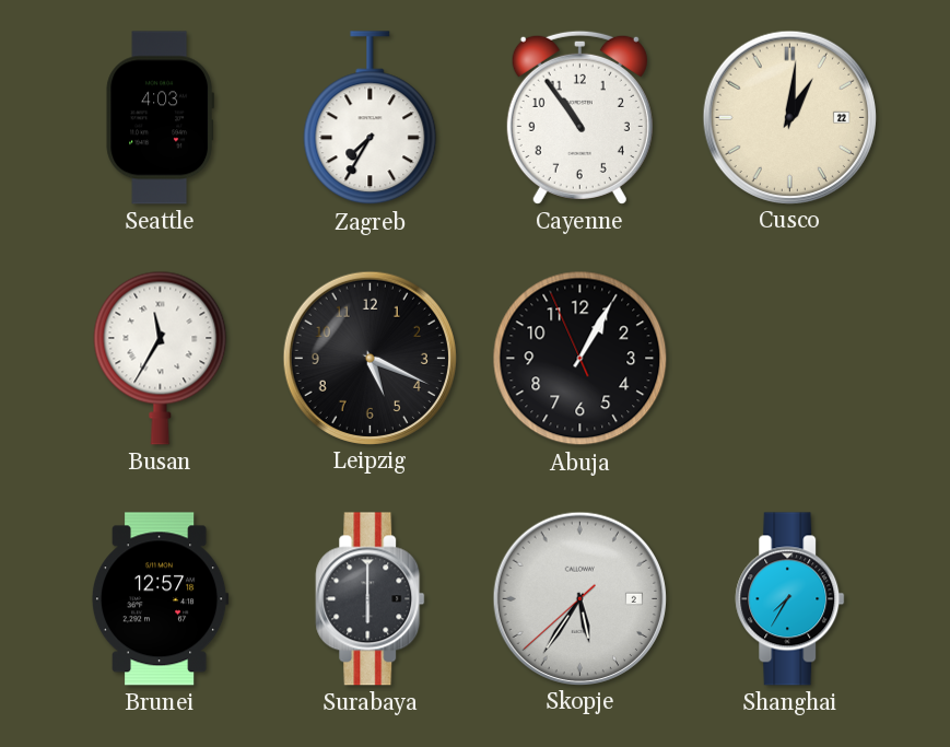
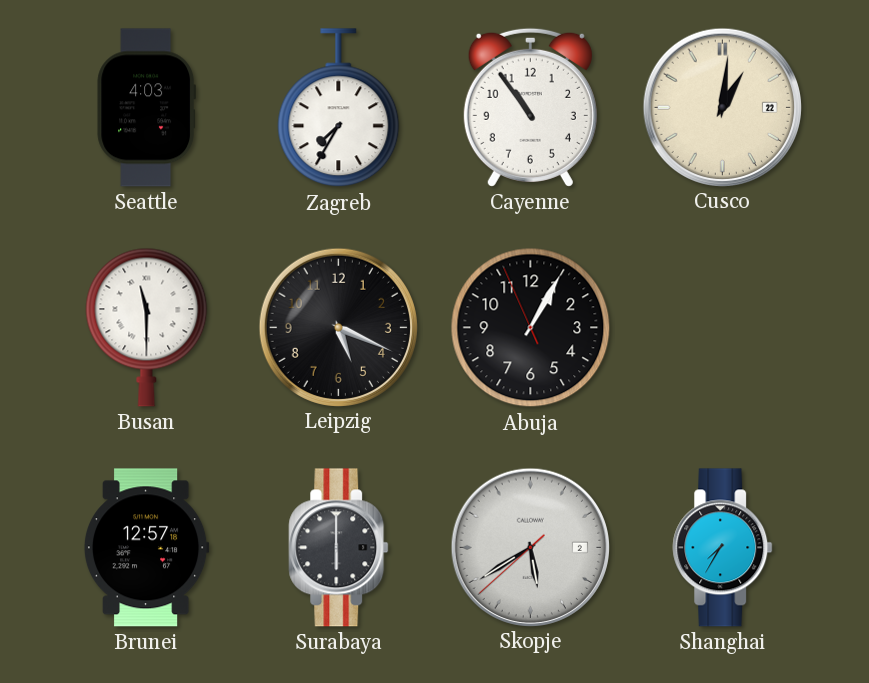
Busan: 11:35 -> 11:30 (147, 327)
Skopje: 5:35 -> 5:39 (530, 547)
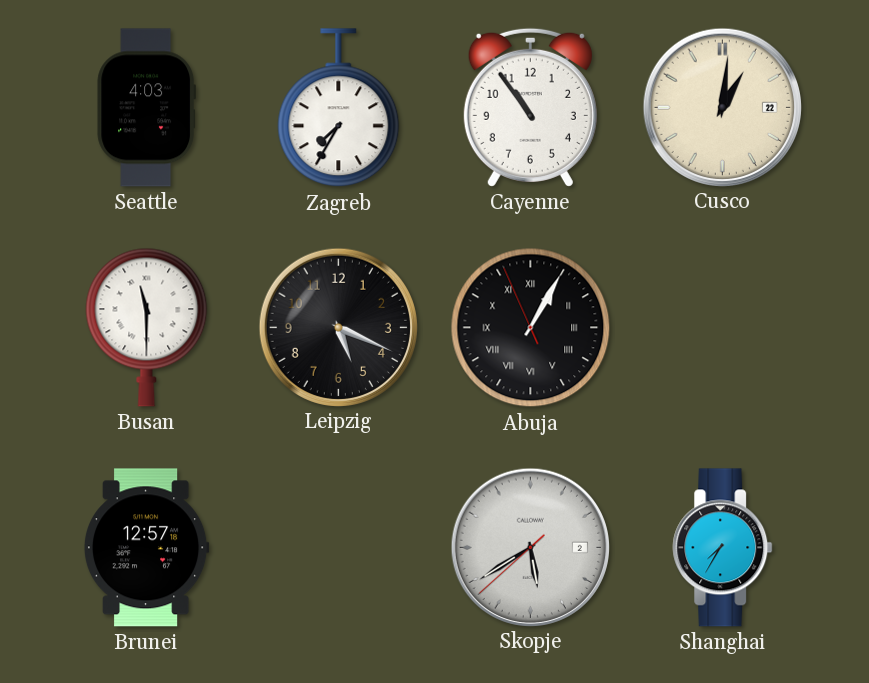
Abuja numerals: Arabic -> Roman (531, 328)
Surabaya: 6:00 -> none (339, 548)
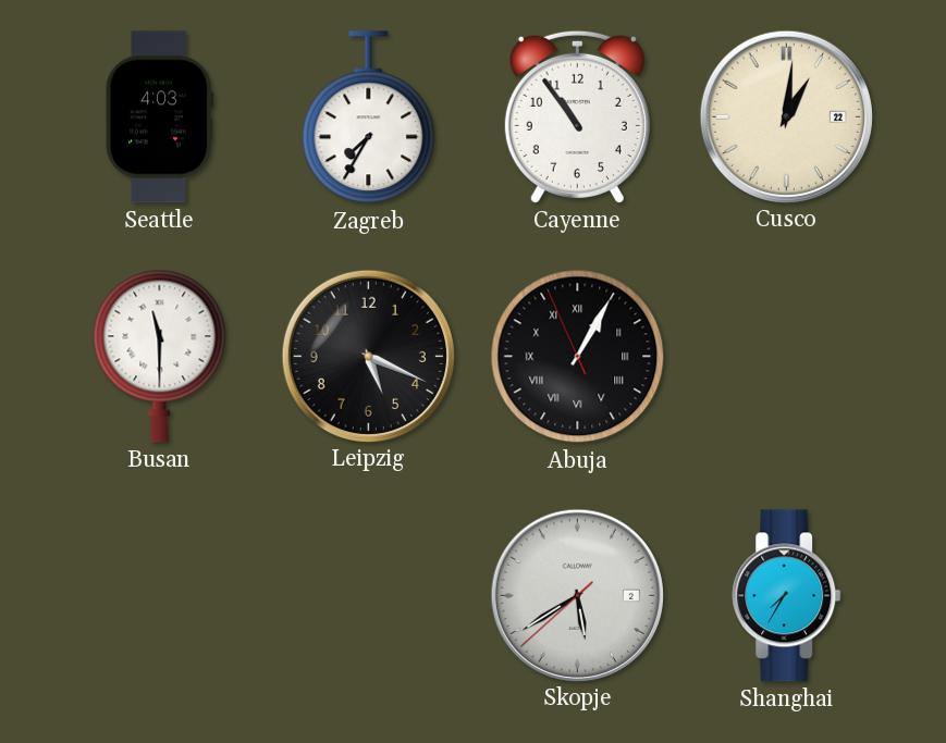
Brunei: 12:57 -> none (146, 548)
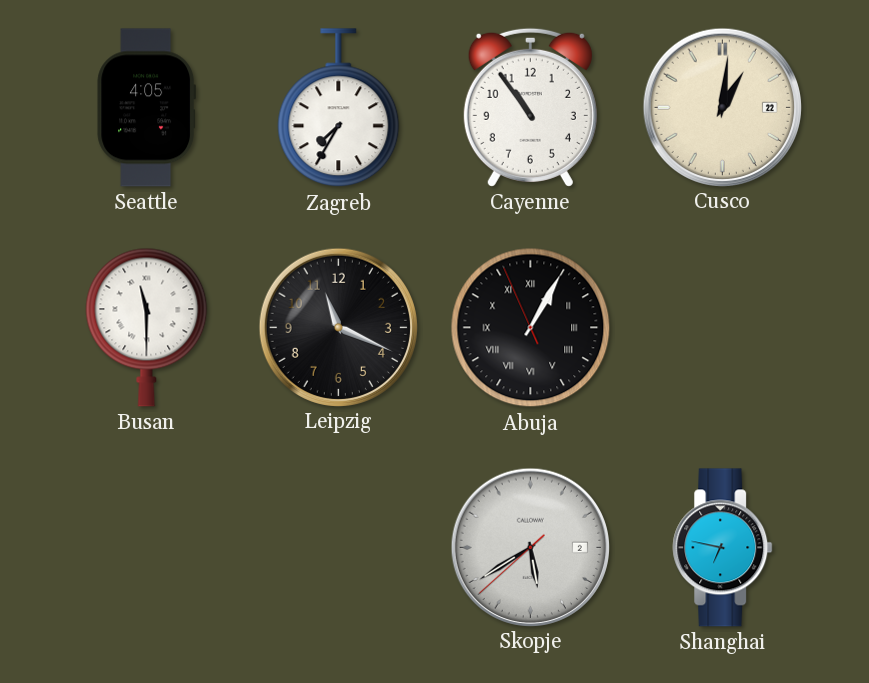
Seattle: 4:03 -> 4:05 (146, 108)
Leipzig: 5:19 -> 11:19 (338, 327)
Shanghai: 7:35 -> 6:47 (723, 548)
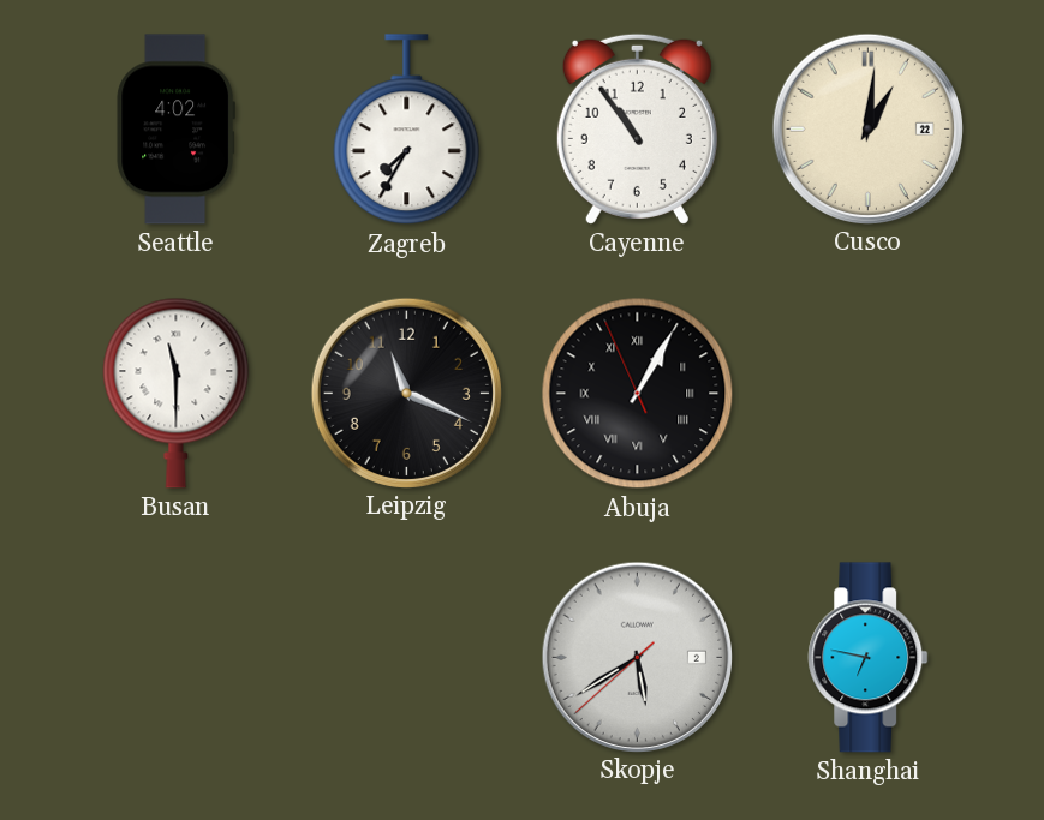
Seattle: 4:05 -> 4:02 (175, 130)
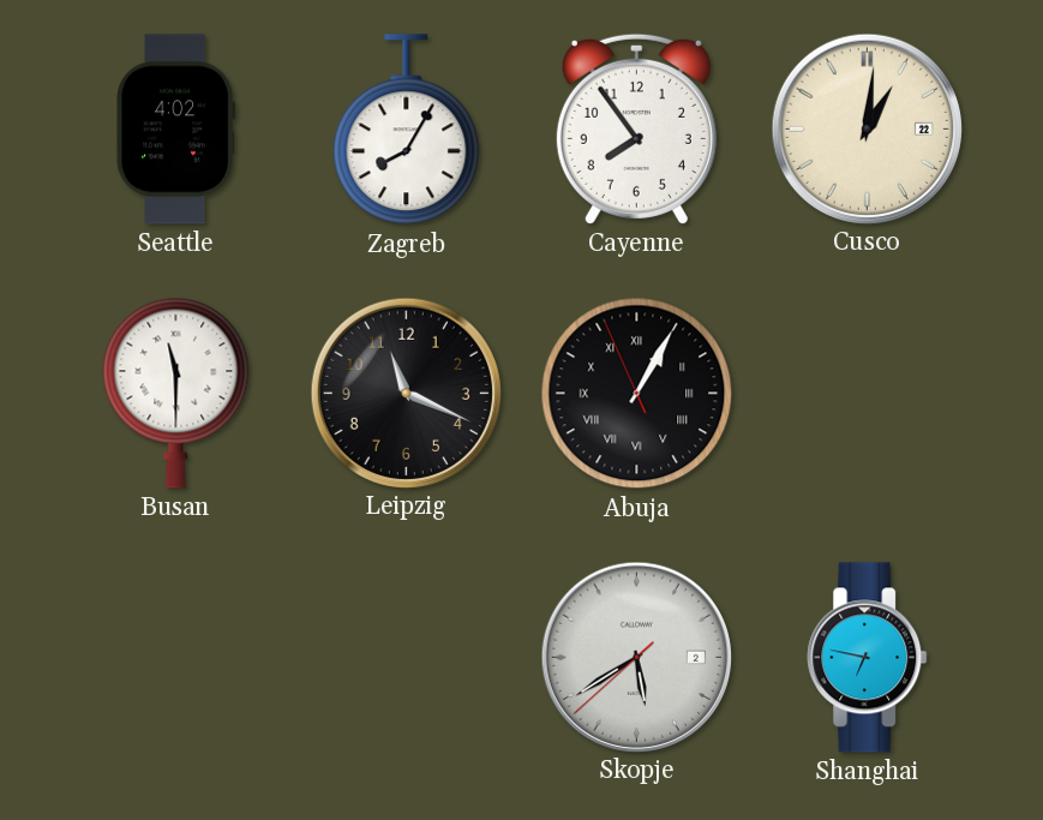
Zagreb: 7:35 -> 8:05 (407, 130)
Cayenne: 10:54 -> 7:54 (636, 128)
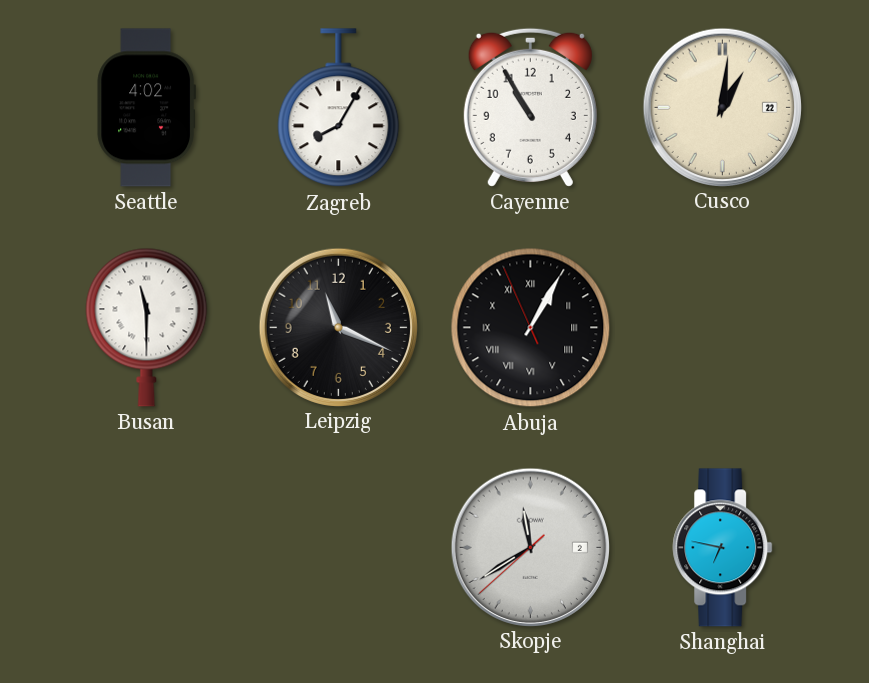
Cayenne: 7:54 -> 10:55 (530, 107)
Skopje: 5:39 -> 11:39 (530, 547)
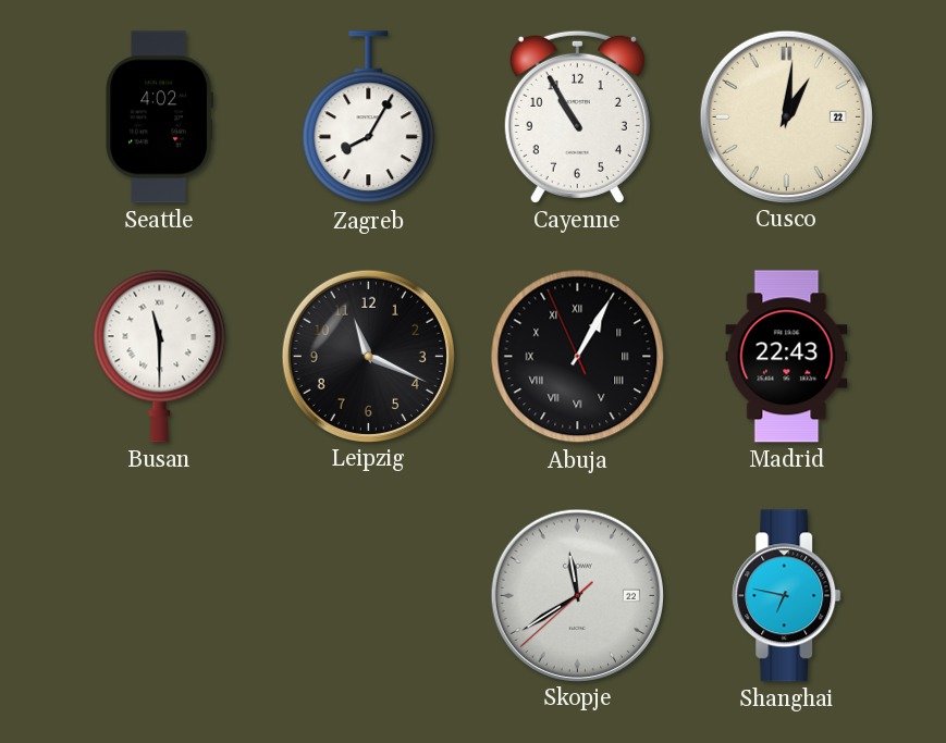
Madrid: none -> 22:43 (787, 357)
Skopje date: 2 -> 22 (577, 595)
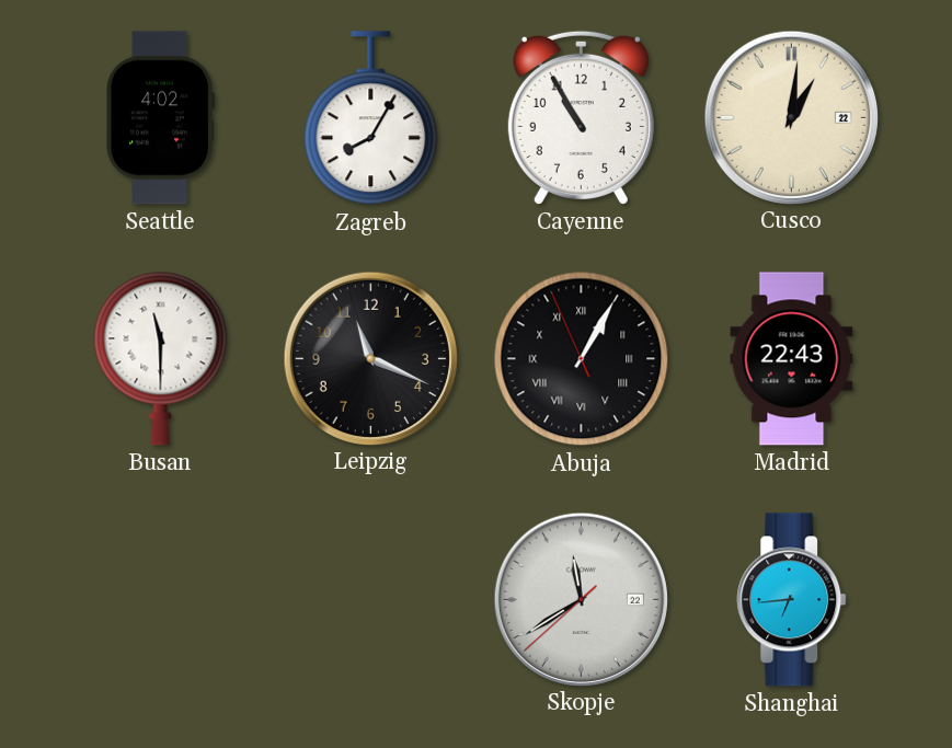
Shanghai: 6:47 -> 6:44 (792, 600)
